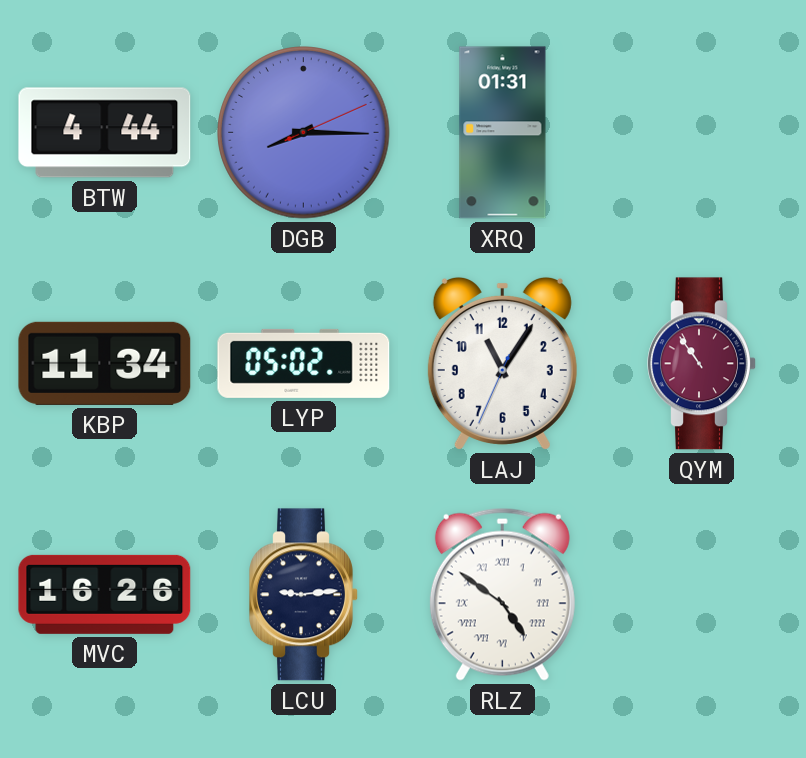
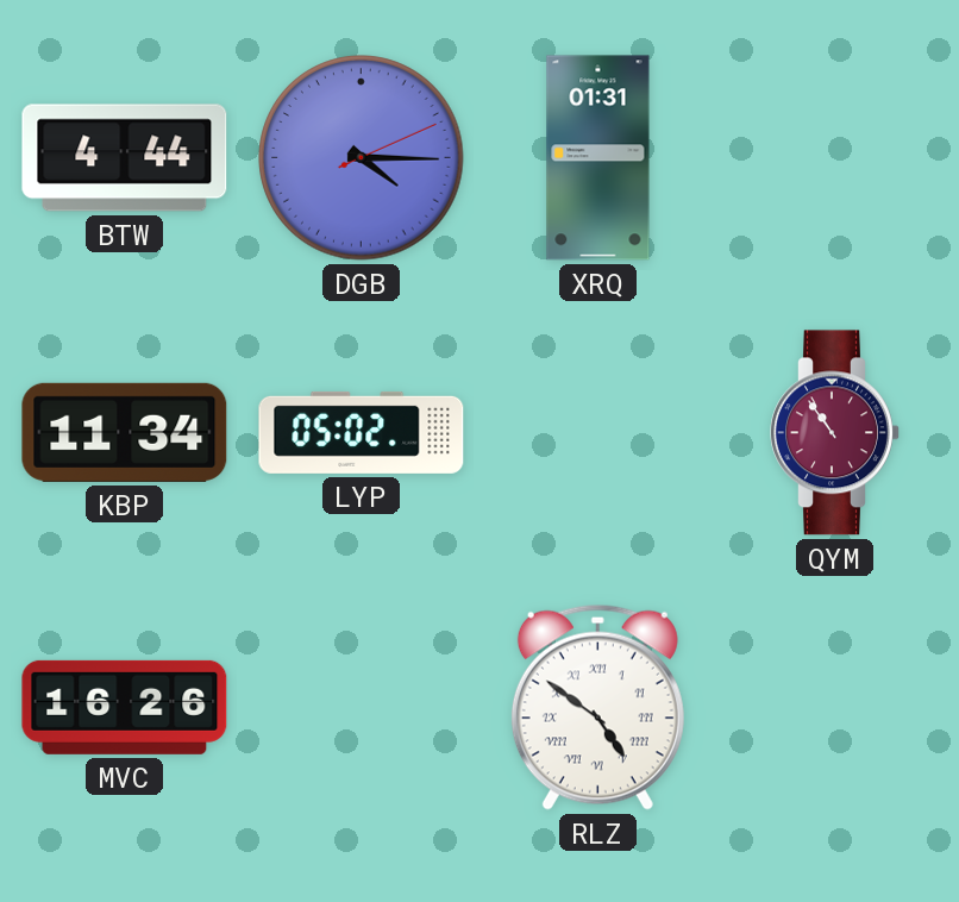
DGB: 8:15 -> 4:15 (362, 158)
LAJ: 11:05 -> none (502, 363)
LCU: 9:14 -> none (304, 595)
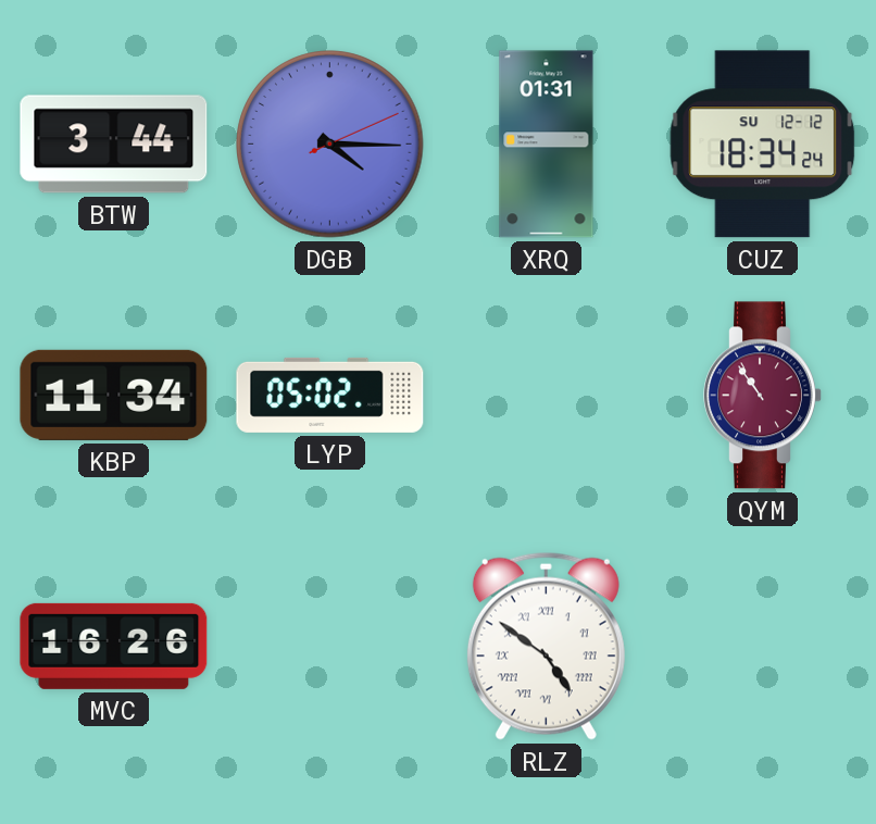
BTW: 4:44 -> 3:44 (114, 145)
CUZ: none -> 18:34 (763, 145)
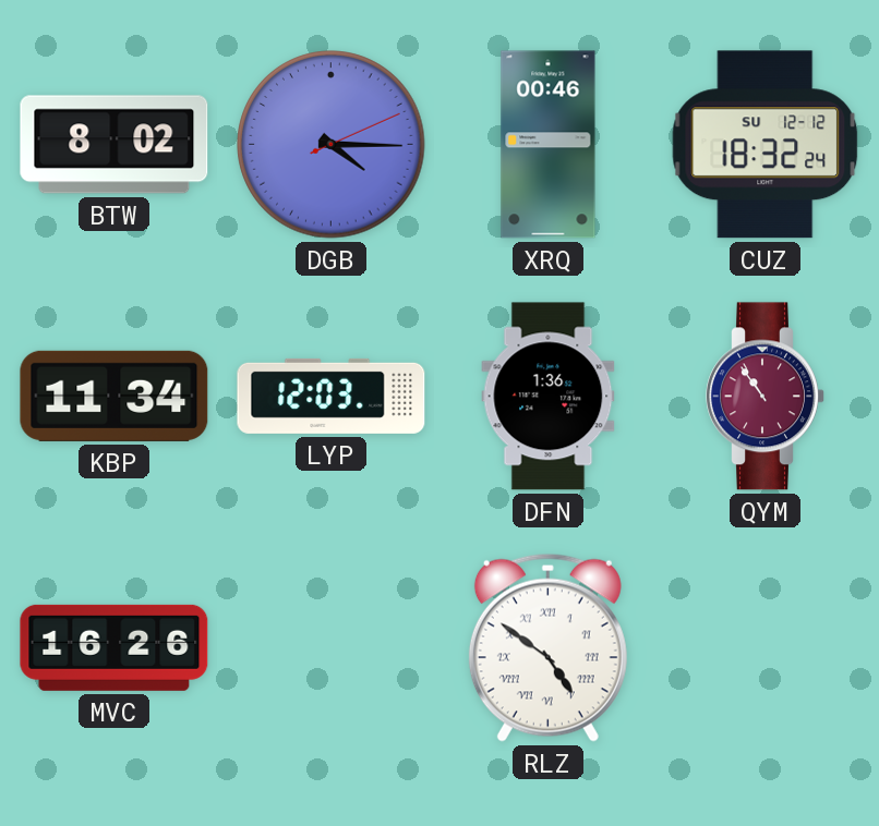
BTW: 3:44 -> 8:02 (115, 145)
XRQ: 01:31 -> 00:46 (549, 145)
CUZ: 18:34 -> 18:32 (766, 145)
LYP: 05:02 -> 12:03 (332, 396)
DFN: none -> 1:36 (549, 397)
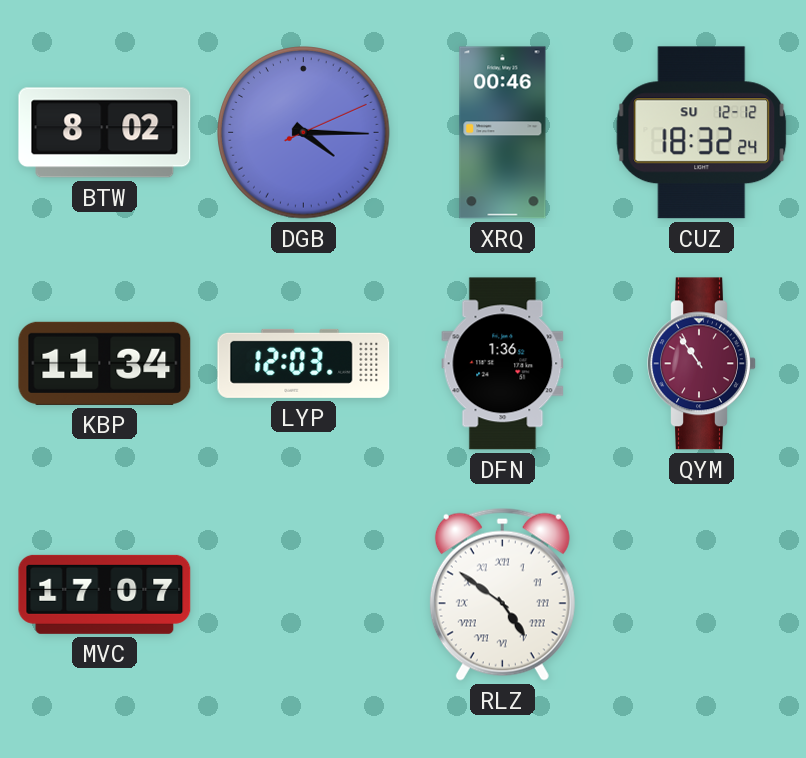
MVC: 16:26 -> 17:07 (105, 594)
